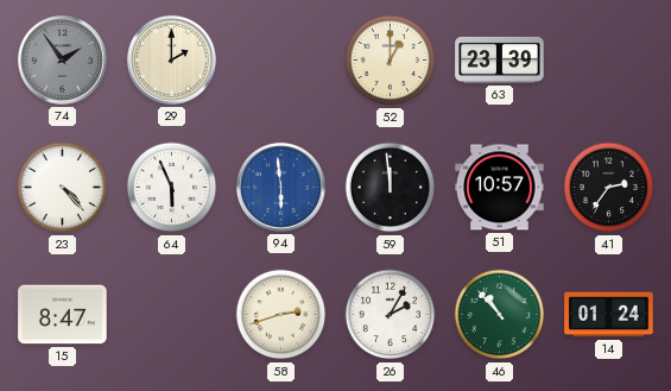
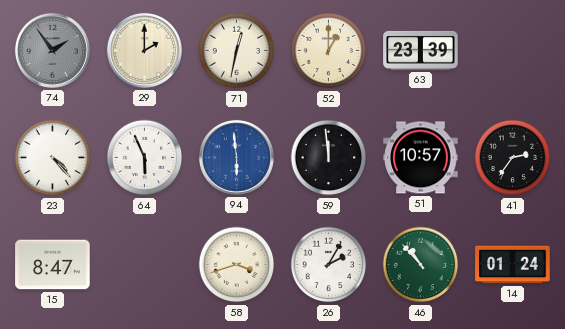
71: none -> 12:32 (237, 51)
58: 2:42 -> 3:42 (237, 265)
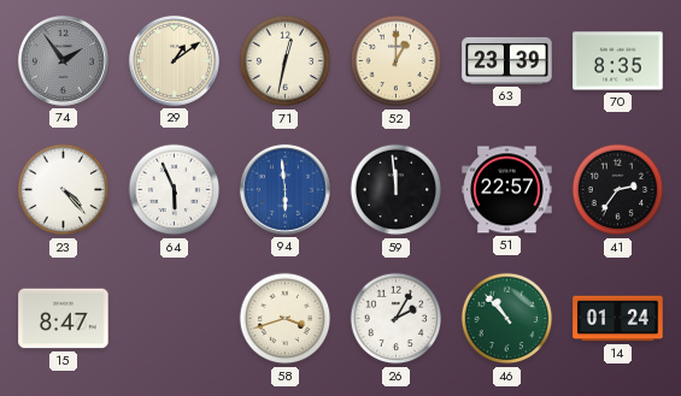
29: 2:00 -> 1:09 (174, 60)
70: none -> 8:35 (618, 61)
51: 10:57 -> 22:57 (507, 190)
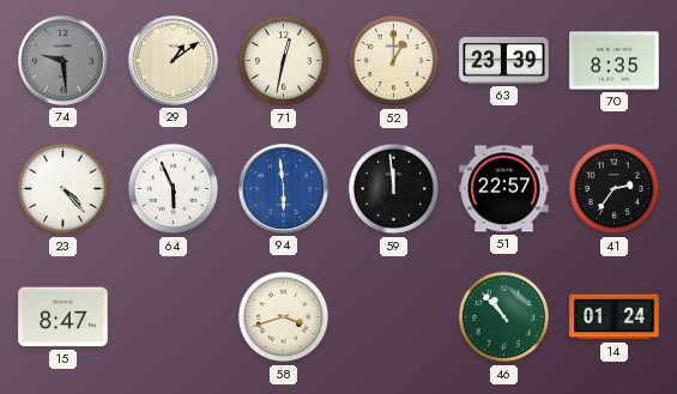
74: 1:54 -> 9:29 (62, 60)
26: 2:05 -> none (397, 319)
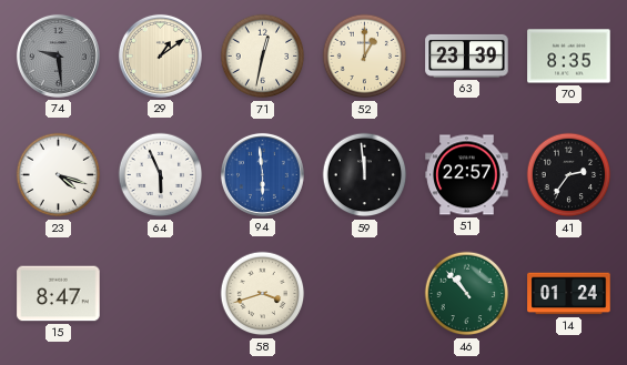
23: 4:23 -> 4:18 (59, 175)
